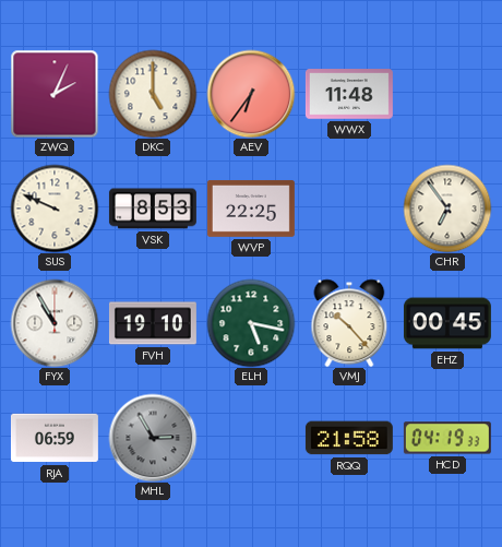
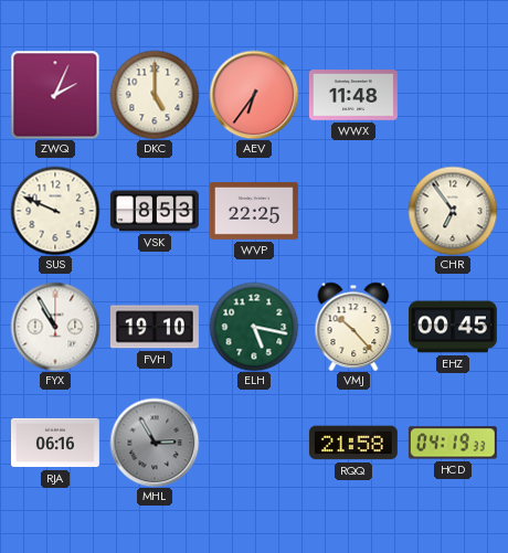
RJA: 06:59 -> 06:16 (55, 443)
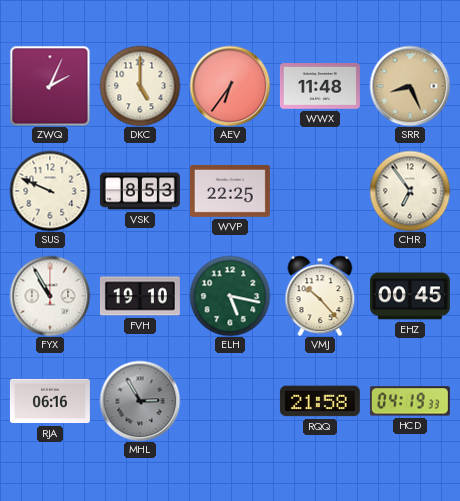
SRR: none -> 8:26 (410, 86)
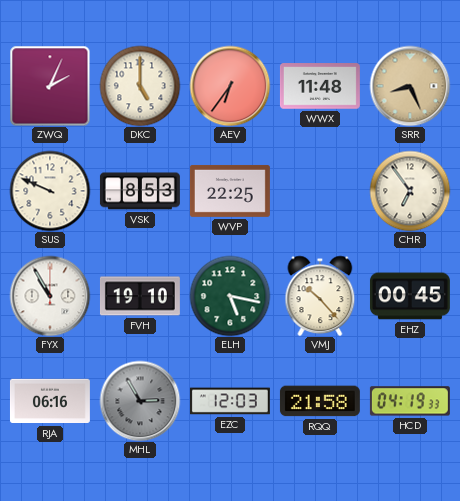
EZC: none -> 12:03 (230, 401)
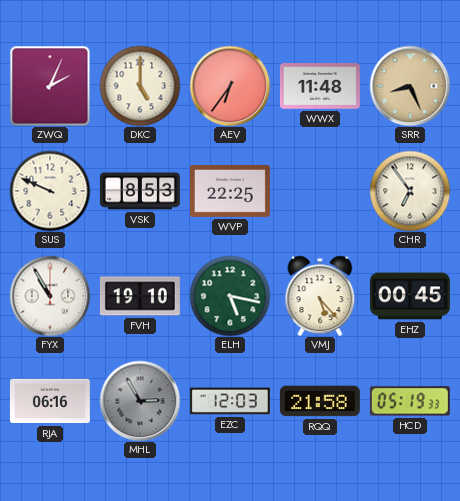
VMJ: 10:23 -> 5:23 (320, 296)
HCD: 04:19 -> 05:19 (410, 401)
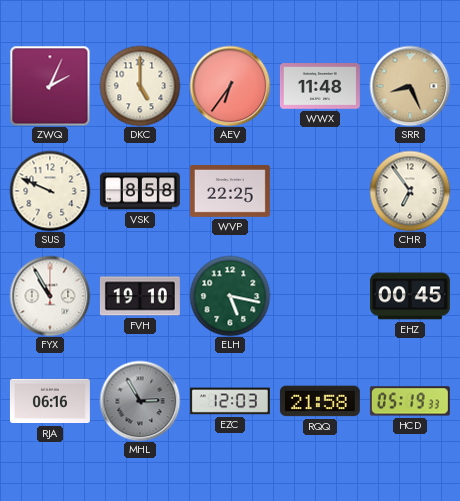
VSK: 8:53 -> 8:58 (140, 191)
VMJ: 5:23 -> none (320, 296)
